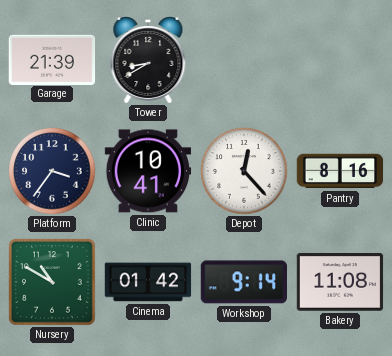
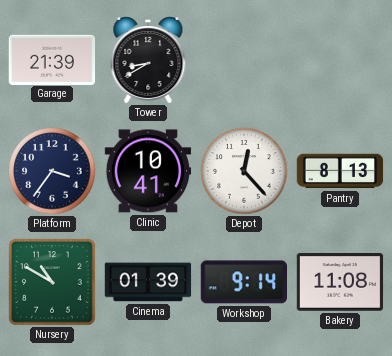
Pantry: 8:16 -> 8:13 (340, 171)
Cinema: 01:42 -> 01:39 (148, 282)
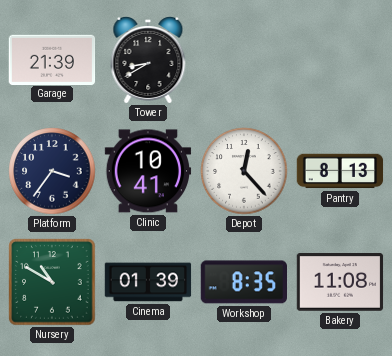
Workshop: 9:14 -> 8:35 (243, 282)
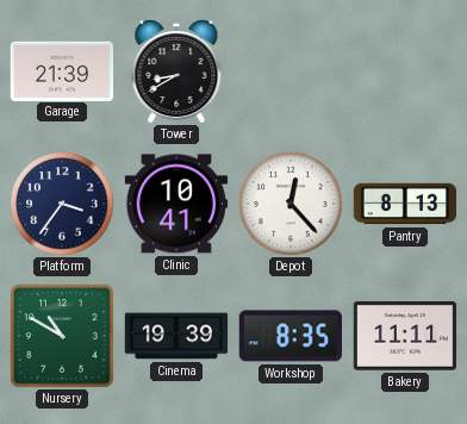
Cinema: 01:39 -> 19:39 (176, 336)
Bakery: 11:08 -> 11:11 (405, 337)
